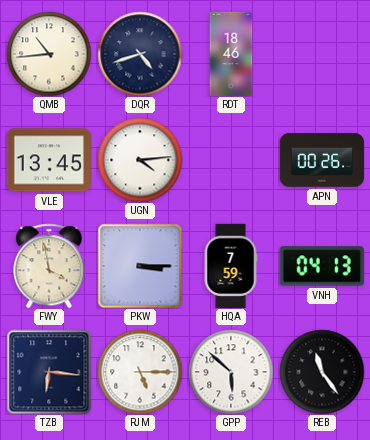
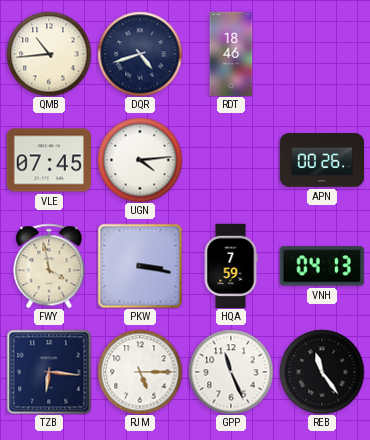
VLE: 13:45 -> 07:45 (48, 160)
PKW: 3:15 -> 3:17 (140, 266)
GPP: 5:52 -> 11:26 (231, 372)
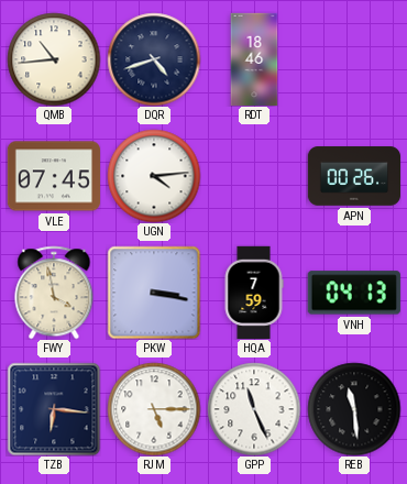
REB: 11:24 -> 11:29 (354, 409)
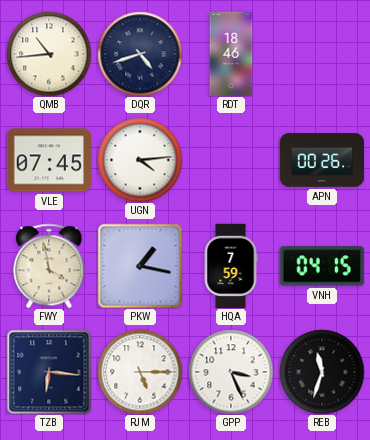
PKW: 3:17 -> 1:17 (140, 266)
VNH: 04:13 -> 04:15 (322, 266)
GPP: 11:26 -> 3:26 (231, 372)
REB: 11:29 -> 11:33 (322, 372)
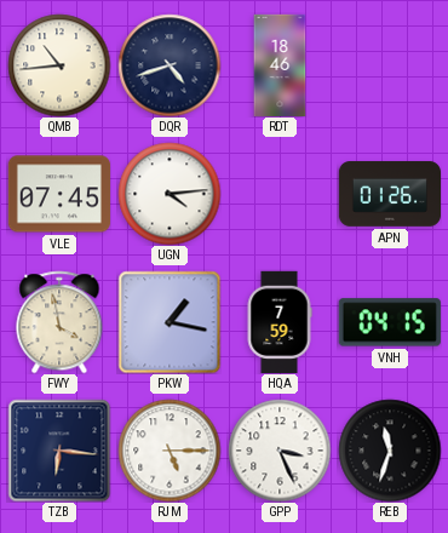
APN: 00:26 -> 01:26 (389, 194)
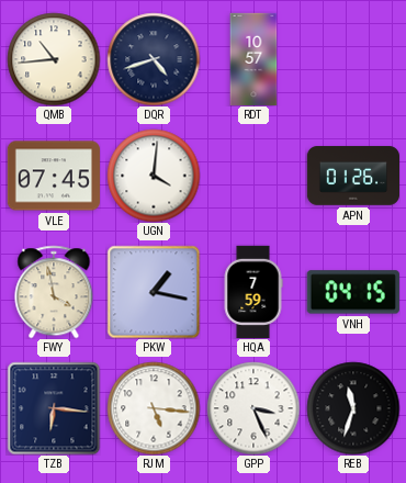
RDT: 18:46 -> 10:57 (253, 58)
UGN: 4:14 -> 4:01 (154, 176)
RJM: 5:15 -> 5:16 (154, 408)
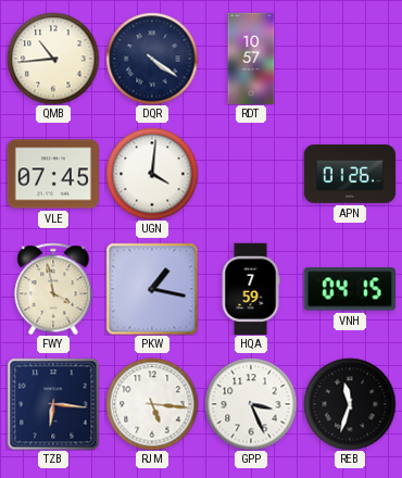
DQR: 4:42 -> 4:21 (152, 59)
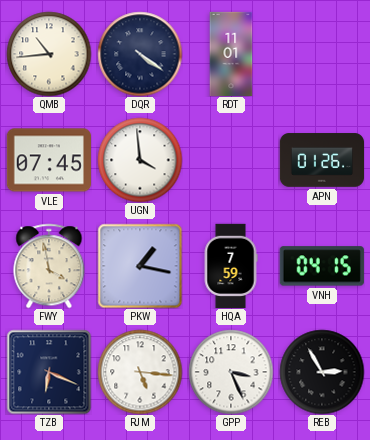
RDT: 10:57 -> 11:01 (231, 53)
UGN: 4:01 -> 3:59 (140, 160)
TZB: 6:16 -> 6:19 (49, 372)
REB: 11:33 -> 2:55 (322, 372)
